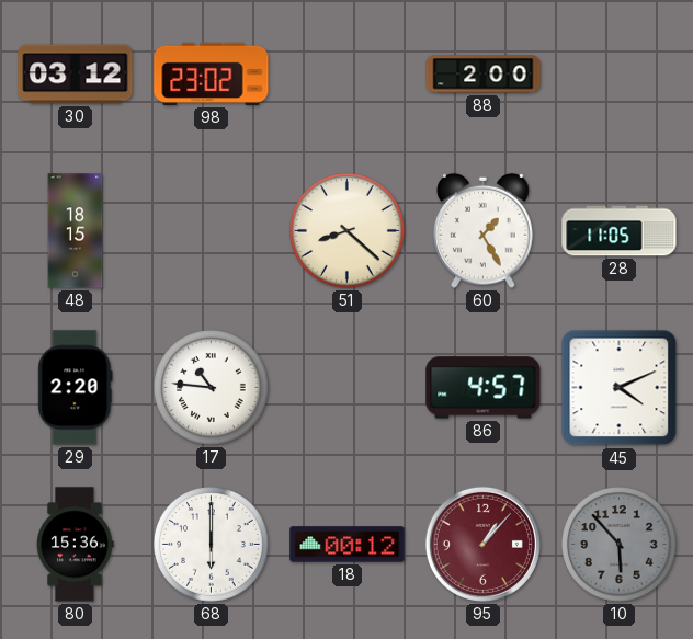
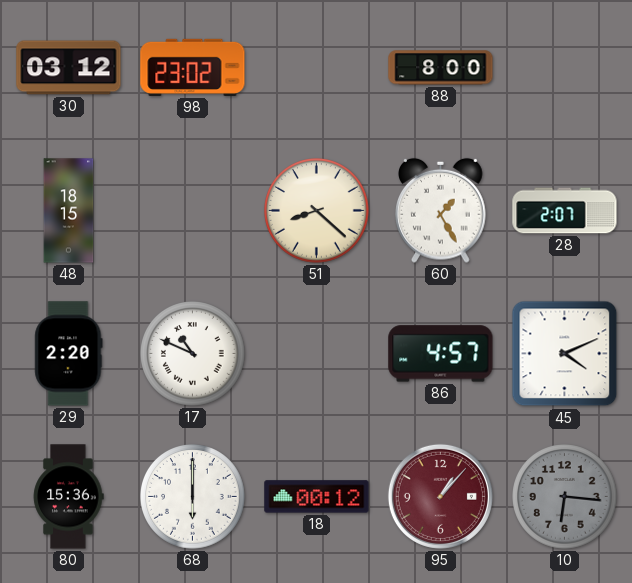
88: 2:00 -> 8:00 (441, 68)
28: 11:05 -> 2:07 (565, 211)
17: 10:46 -> 10:49 (193, 354)
10: 5:53 -> 6:16 (565, 497)
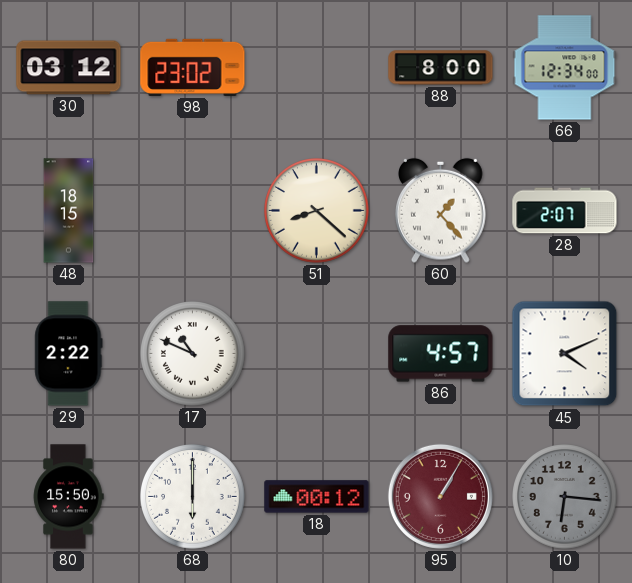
66: none -> 12:34 (565, 68)
60: 1:25 -> 1:23 (441, 210)
29: 2:20 -> 2:22 (69, 354)
80: 15:36 -> 15:50 (68, 497)
95: 1:07 -> 1:05 (440, 496)
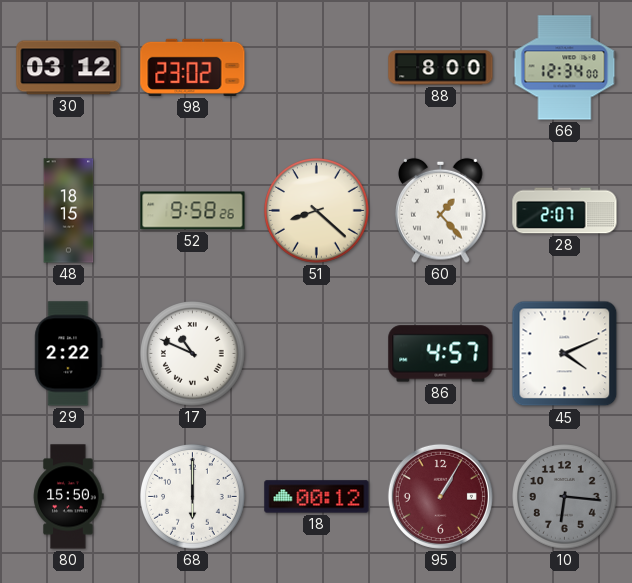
52: none -> 9:58 (193, 211)
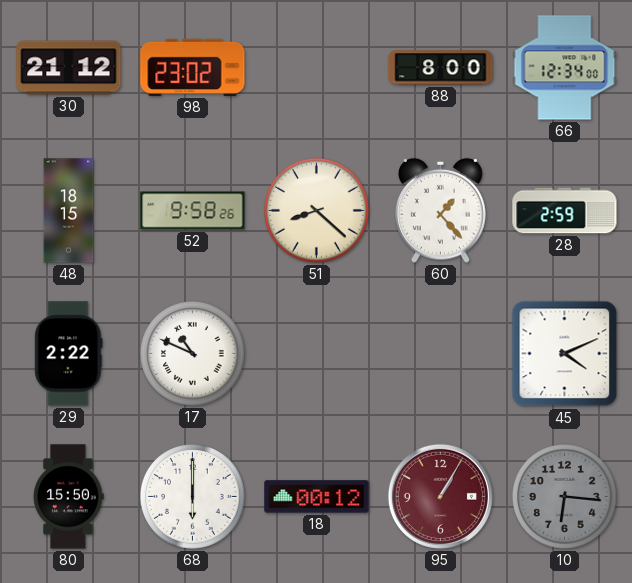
30: 03:12 -> 21:12 (69, 68)
28: 2:07 -> 2:59 (565, 211)
86: 4:57 -> none (441, 354)
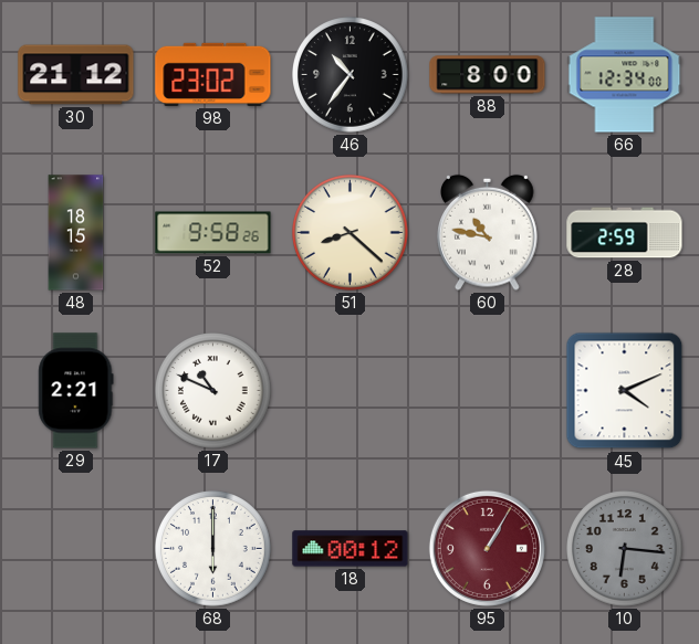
46: none -> 10:36 (351, 75)
60: 1:23 -> 10:47 (488, 232)
29: 2:22 -> 2:21 (76, 391)
80: 15:50 -> none (68, 497)
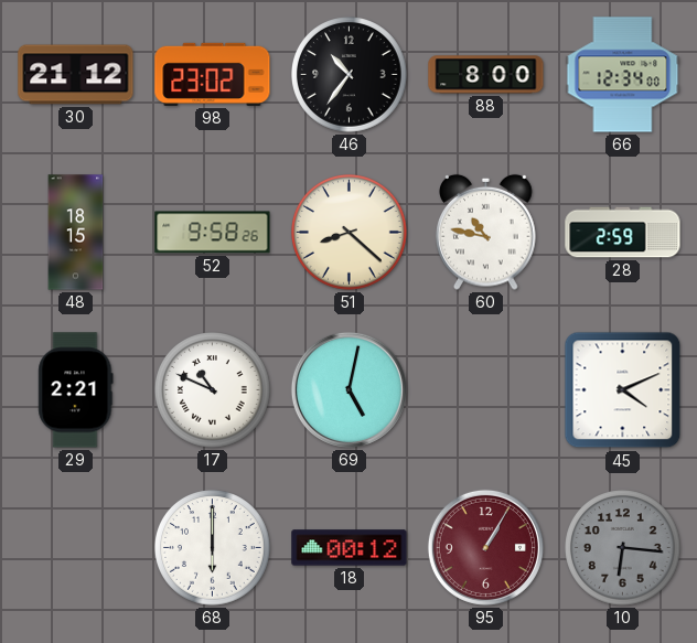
69: none -> 5:02 (349, 389)
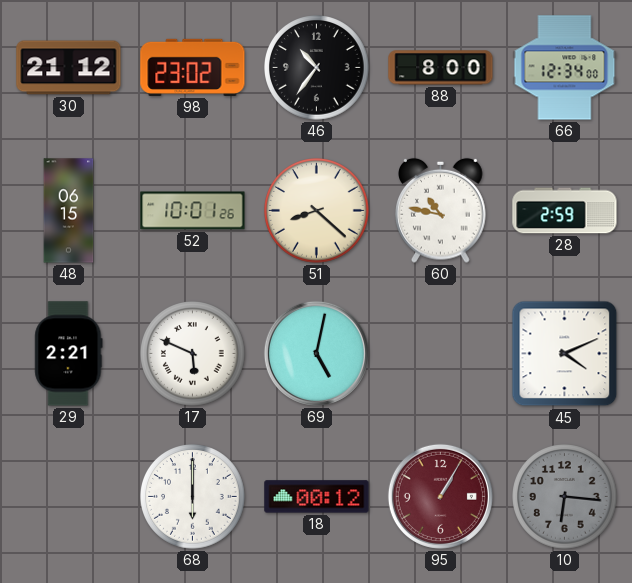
48: 18:15 -> 06:15 (69, 211)
52: 9:58 -> 10:01 (193, 211)
17: 10:49 -> 5:49 (193, 354)
